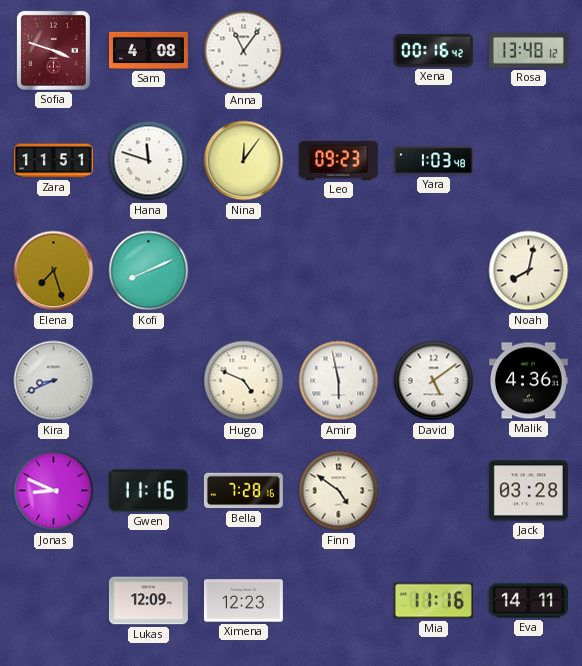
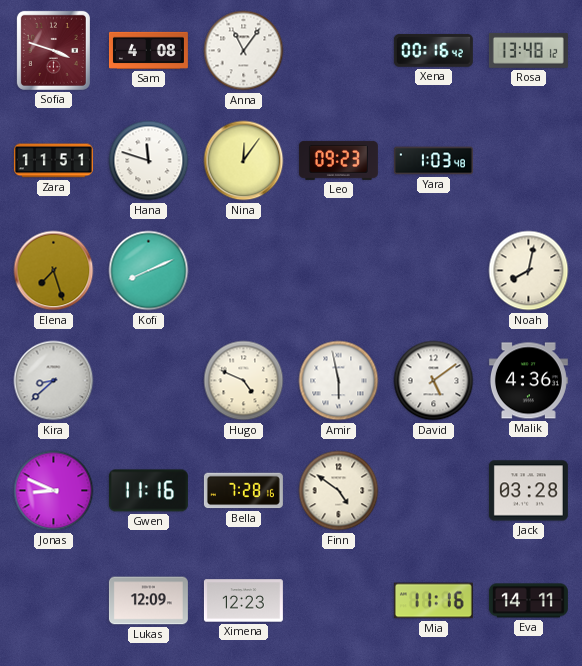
Kira: 8:41 -> 8:38 (54, 381)
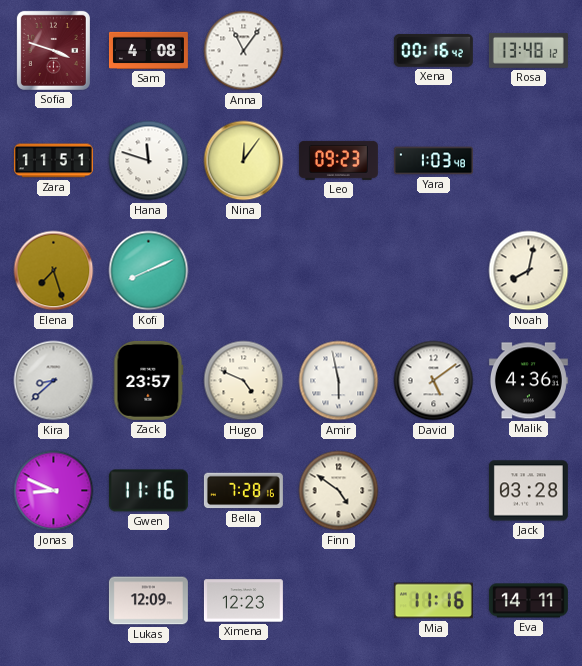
Zack: none -> 23:57 (149, 380)
